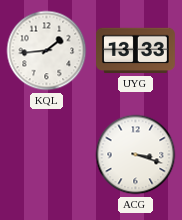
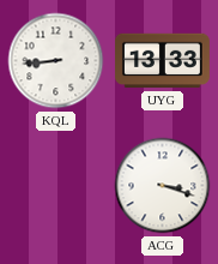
KQL: 1:44 -> 8:44 (56, 61)
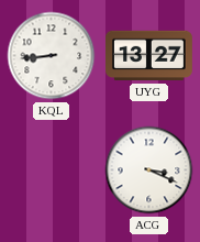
UYG: 13:33 -> 13:27 (149, 56)
ACG: 3:18 -> 3:19 (149, 170)
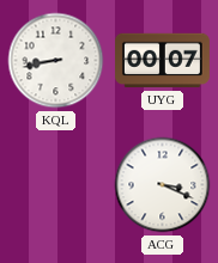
KQL: 8:44 -> 8:43 (56, 61)
UYG: 13:27 -> 00:07 (163, 61)
